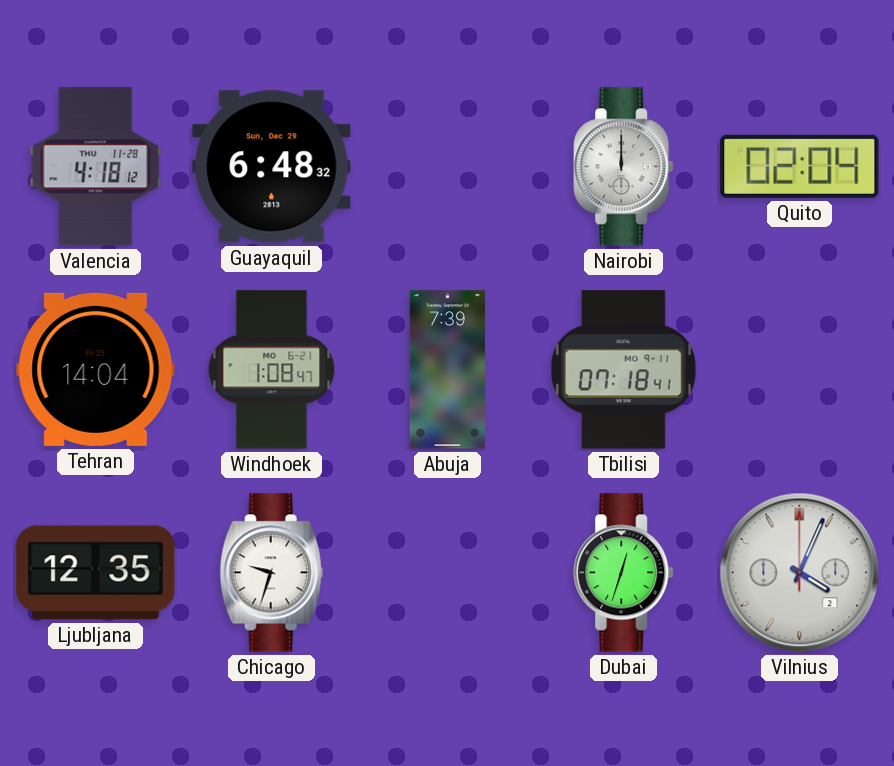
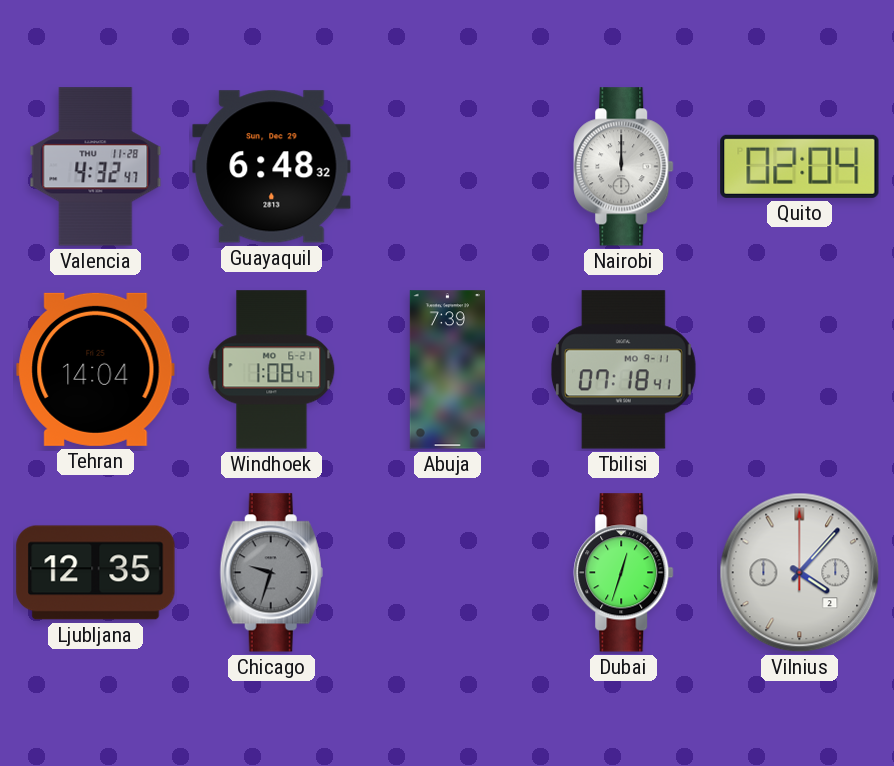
Valencia: 4:18 -> 4:32 (96, 167)
Chicago dial: white -> grey (271, 573)
Vilnius: 4:04 -> 4:07 (800, 573)
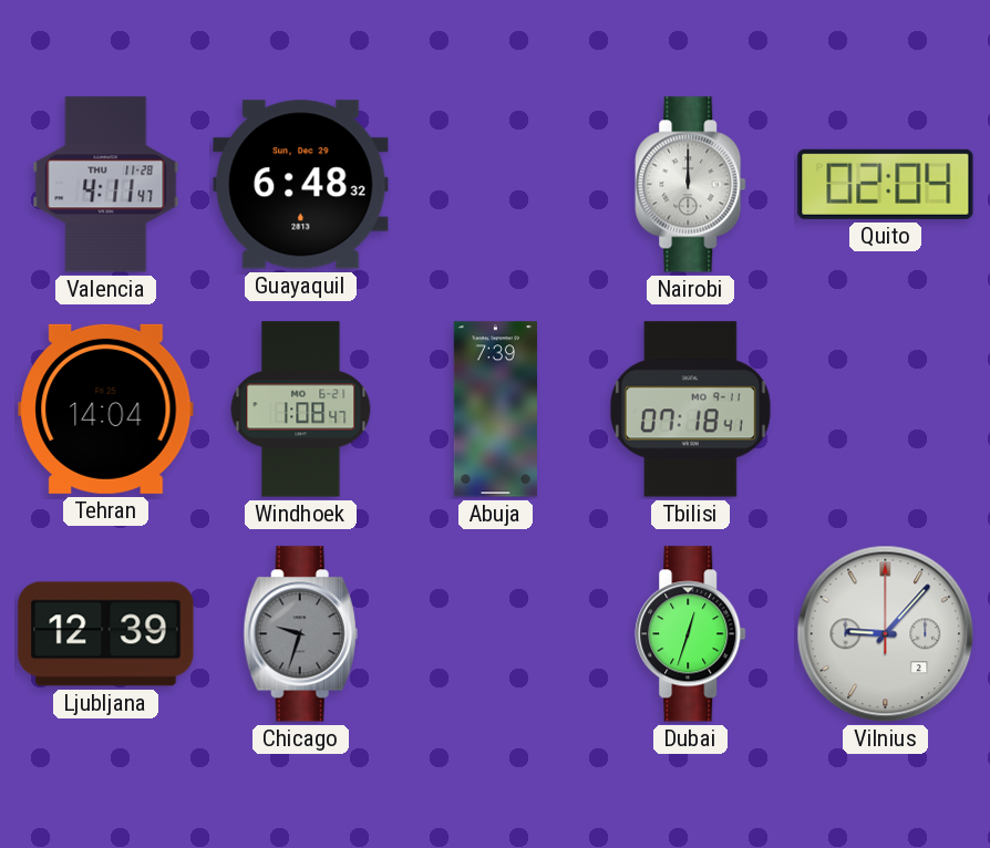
Valencia: 4:32 -> 4:11 (106, 185)
Ljubljana: 12:35 -> 12:39 (106, 634)
Vilnius: 4:07 -> 9:07 (886, 634)
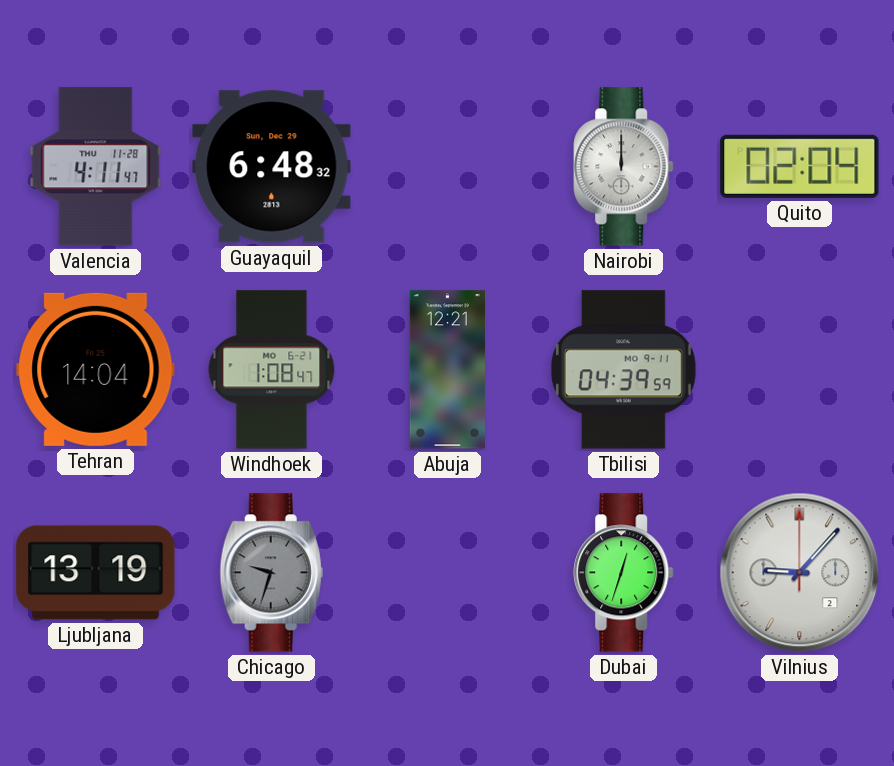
Abuja: 7:39 -> 12:21 (447, 370)
Tbilisi: 07:18 -> 04:39 (623, 370)
Ljubljana: 12:39 -> 13:19 (96, 573)
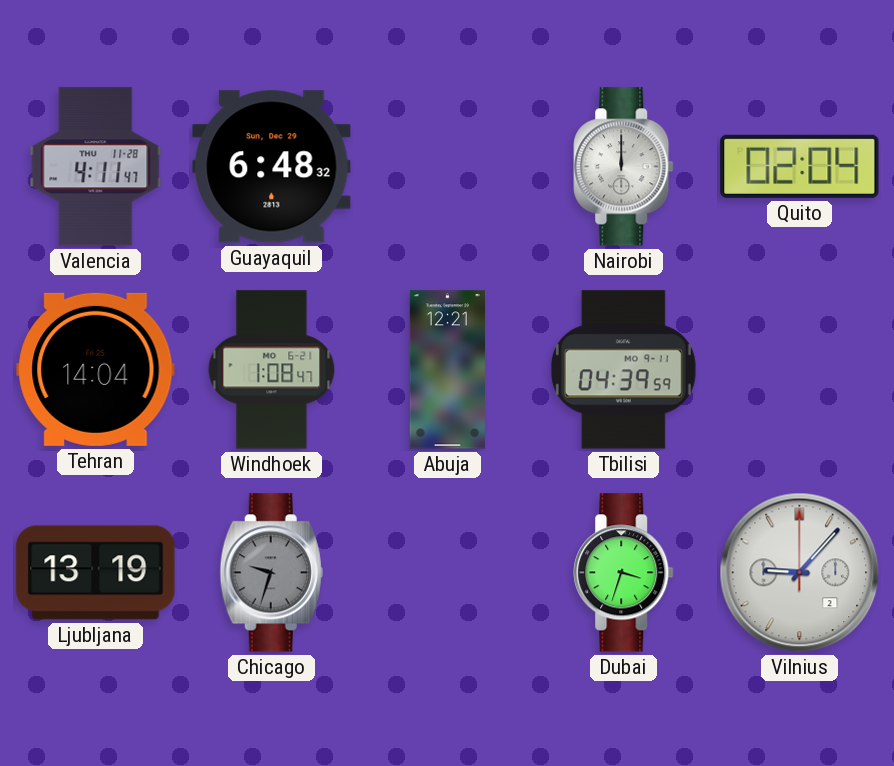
Dubai: 12:33 -> 3:33 (624, 573)
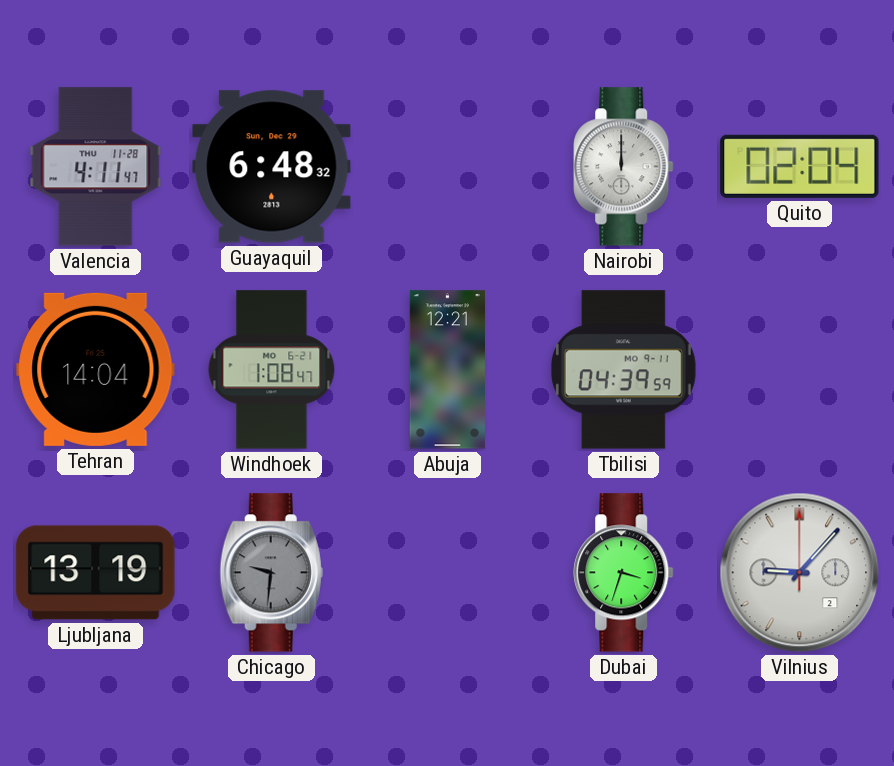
Chicago: 9:33 -> 9:31 (271, 573)
